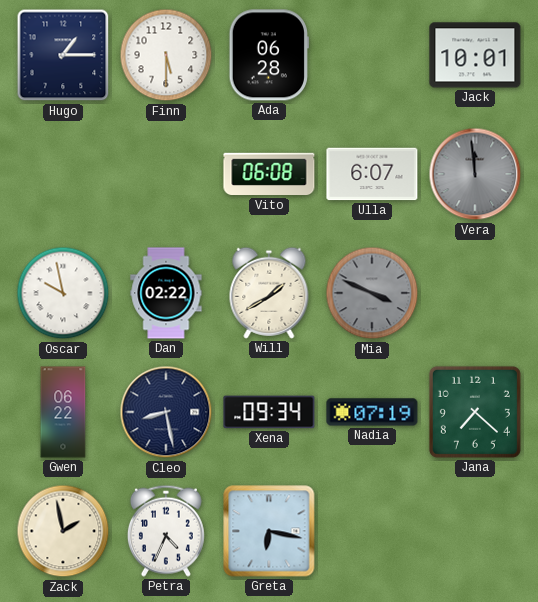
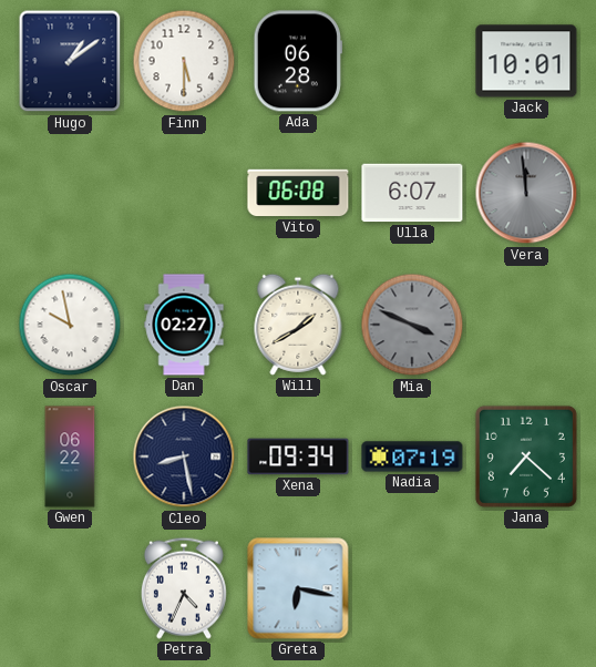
Hugo: 1:15 -> 1:09 (70, 61)
Dan: 02:22 -> 02:27 (184, 325)
Zack: 1:58 -> none (63, 531)
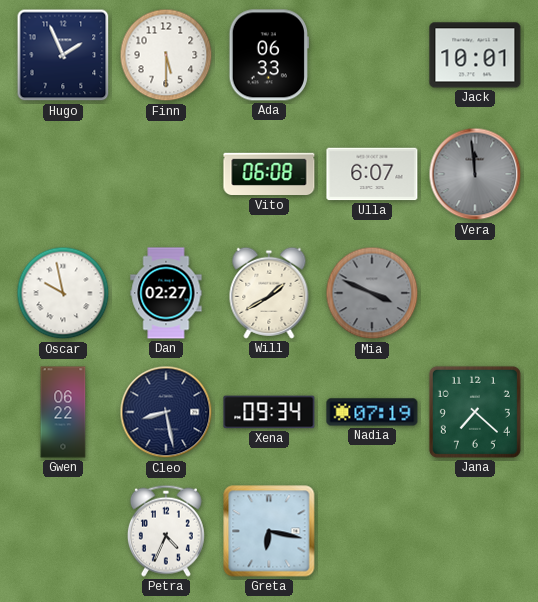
Hugo: 1:09 -> 1:56 (63, 55)
Ada: 06:28 -> 06:33 (269, 55)
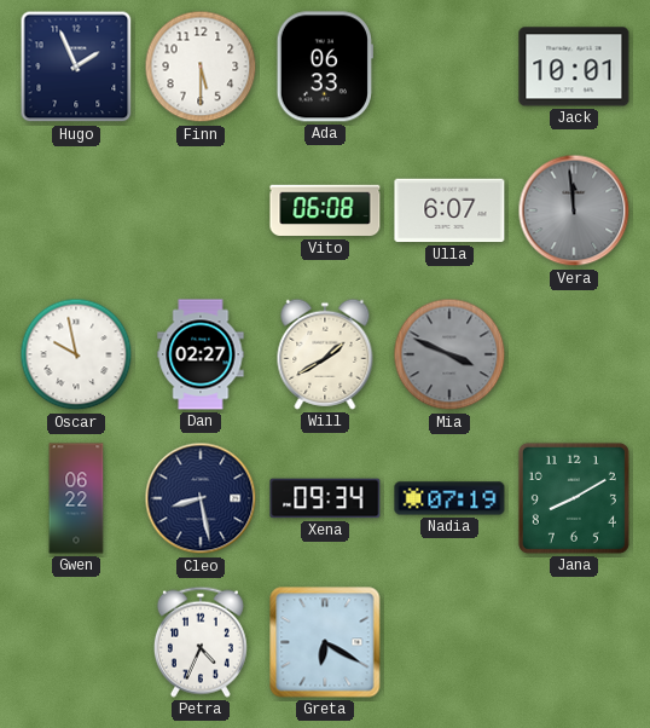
Jana: 7:22 -> 8:10 (574, 498)
Greta: 6:17 -> 6:20 (325, 642)
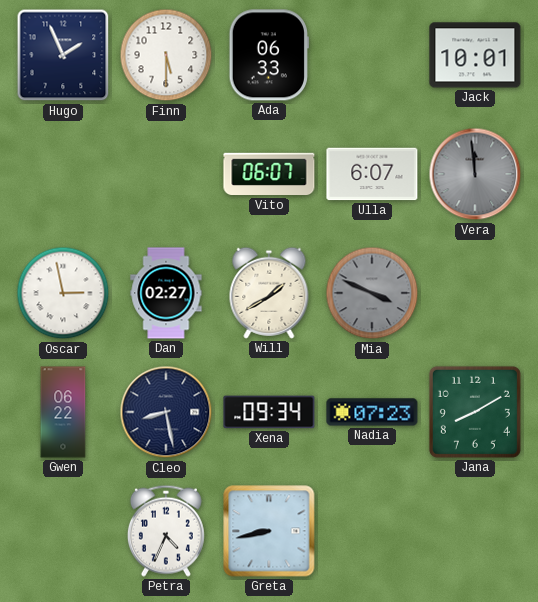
Vito: 06:08 -> 06:07 (269, 174)
Oscar: 9:58 -> 2:58 (63, 293)
Nadia: 07:19 -> 07:23 (372, 412)
Greta: 6:20 -> 8:43 (269, 531)
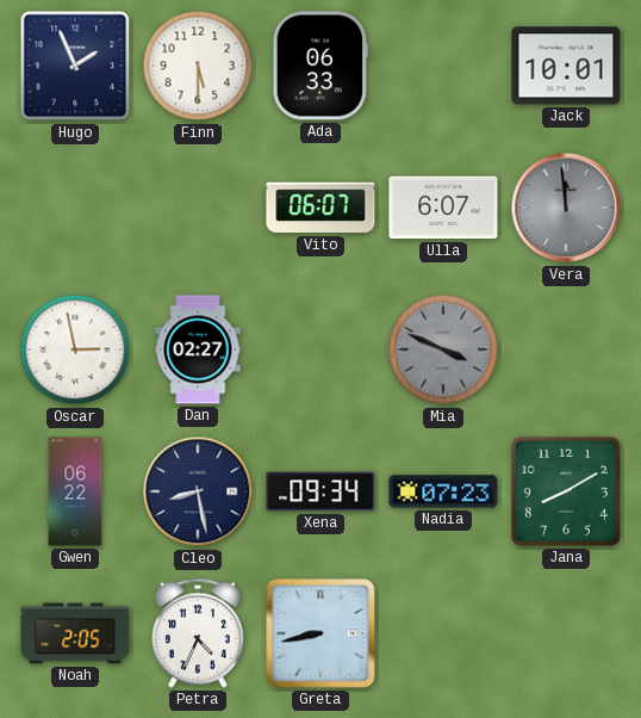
Will: 1:40 -> none (269, 293)
Noah: none -> 2:05 (75, 633)
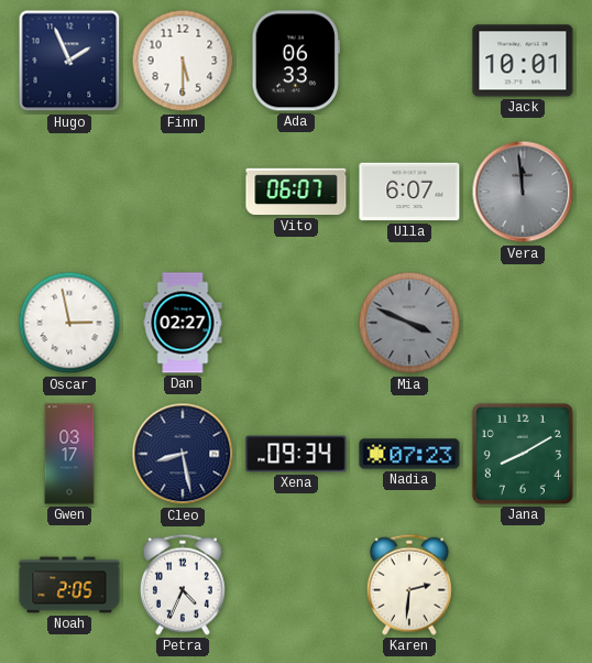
Gwen: 06:22 -> 03:17 (69, 454)
Greta: 8:43 -> none (320, 633)
Karen: none -> 2:31 (409, 585)
